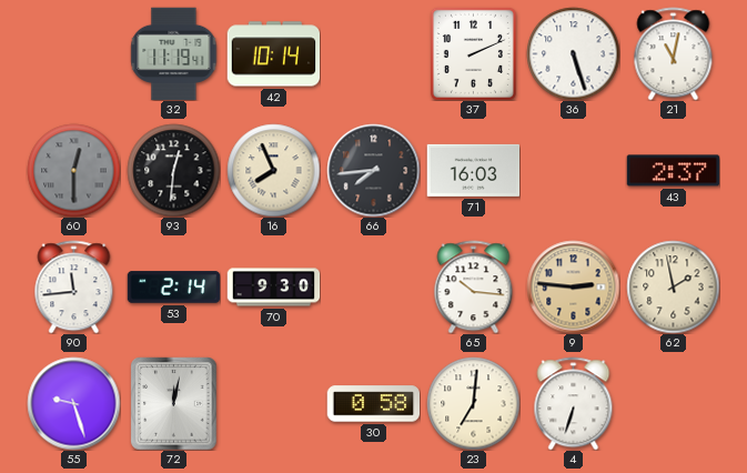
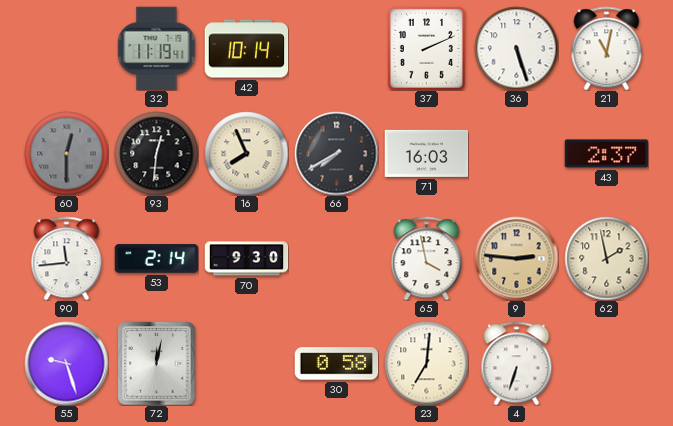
66: 7:44 -> 7:40 (336, 153)
65: 10:16 -> 3:58 (427, 258)
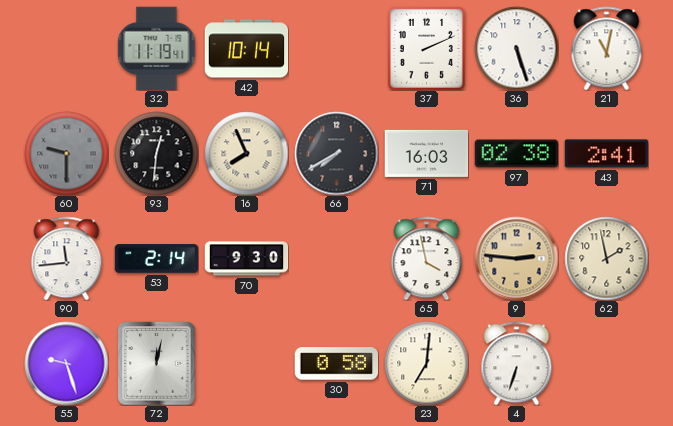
60: 12:30 -> 9:30 (66, 153)
97: none -> 02:38 (516, 154)
43: 2:37 -> 2:41 (606, 154)
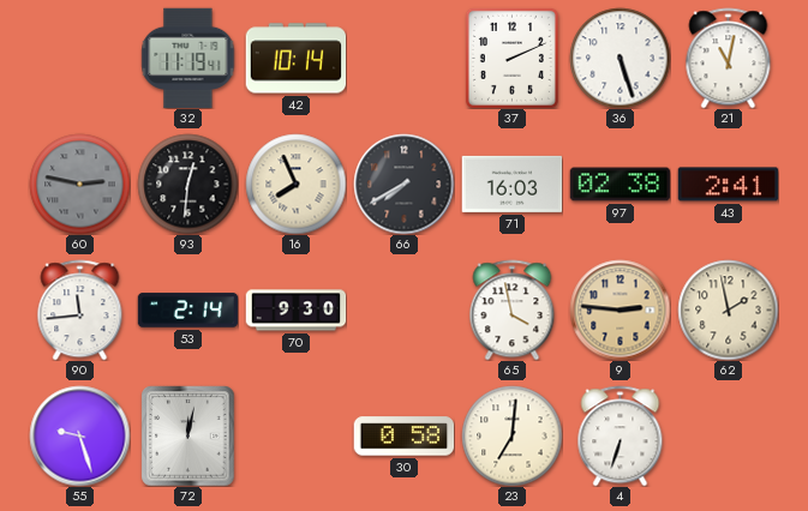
60: 9:30 -> 2:47 (79, 184)
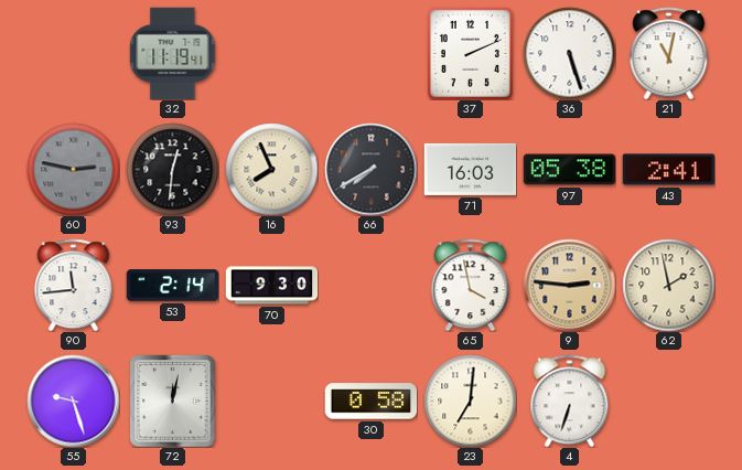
42: 10:14 -> none (295, 59)
97: 02:38 -> 05:38 (569, 170)
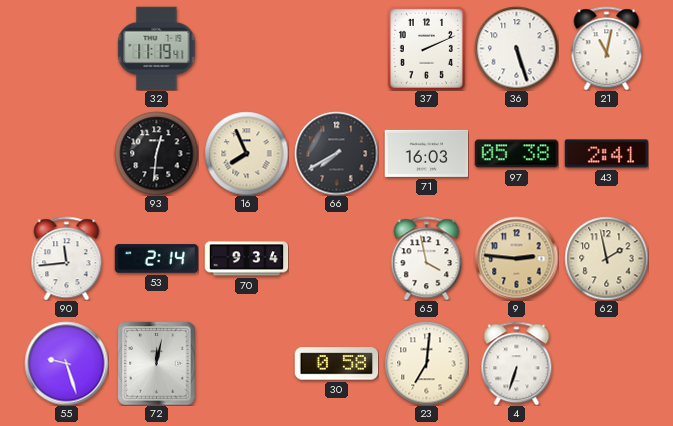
60: 2:47 -> none (73, 169)
70: 9:30 -> 9:34 (246, 259)
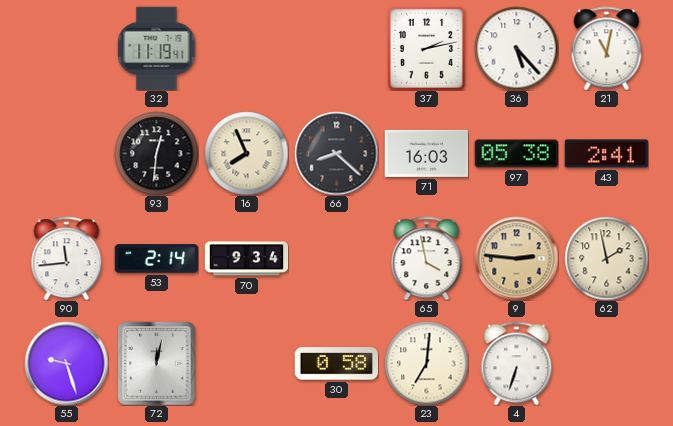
37: 2:11 -> 2:13 (426, 48)
36: 5:27 -> 5:23 (516, 48)
66: 7:40 -> 8:22 (336, 153)
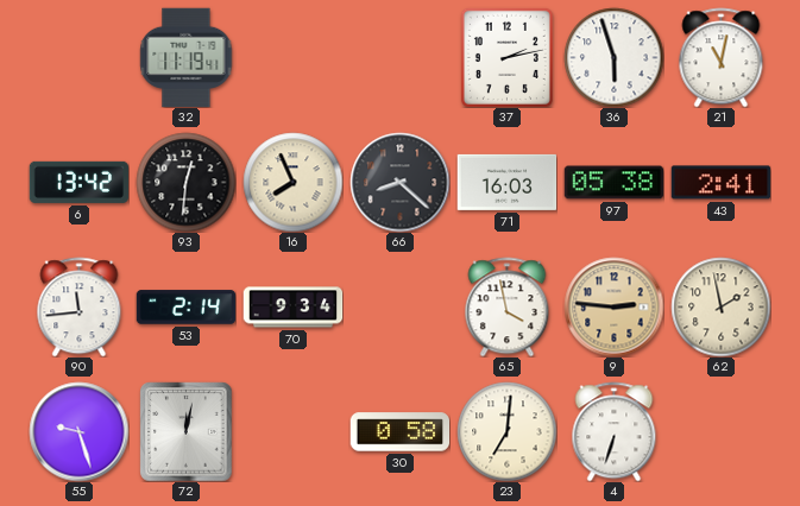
36: 5:23 -> 5:57 (613, 57)
6: none -> 13:42 (78, 182)
